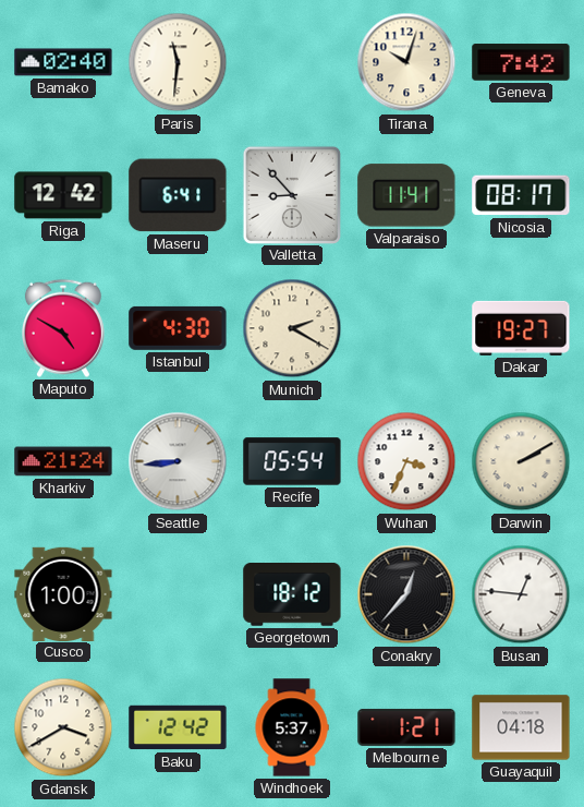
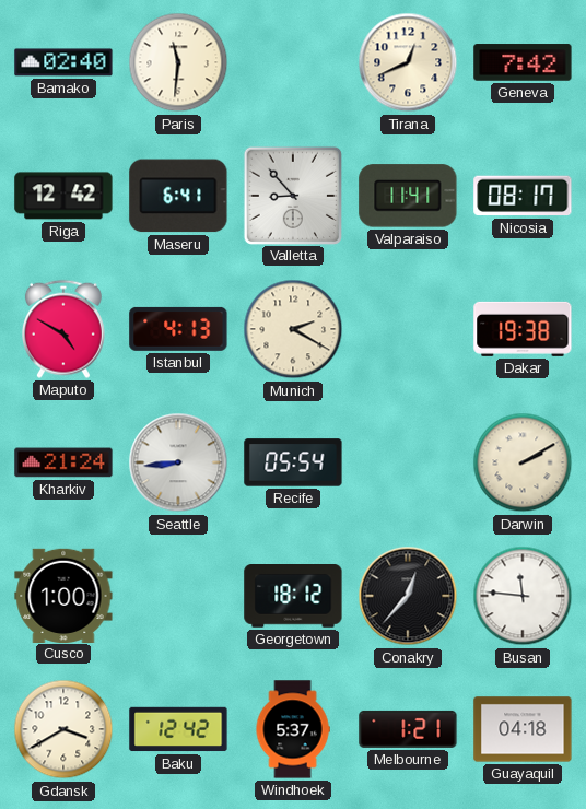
Tirana: 10:03 -> 12:41 (408, 62)
Istanbul: 4:30 -> 4:13 (178, 329)
Dakar: 19:27 -> 19:38 (523, 329)
Wuhan: 3:34 -> none (406, 461)
Busan: 12:46 -> 11:46 (523, 596)
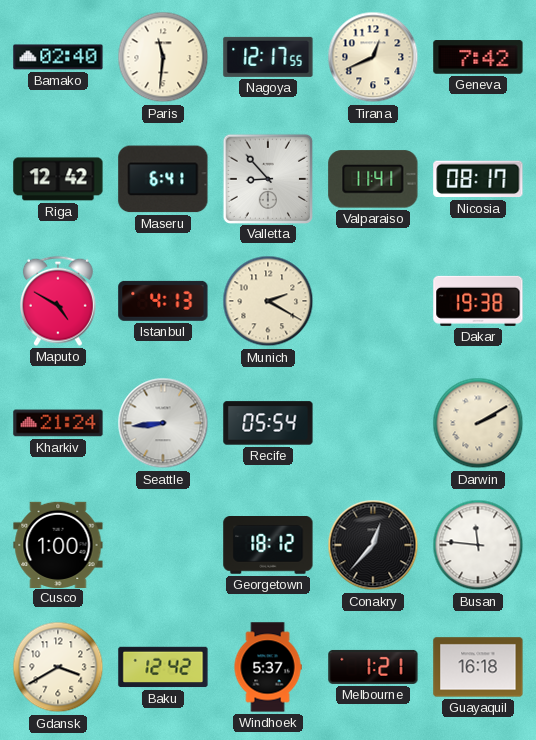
Nagoya: none -> 12:17 (268, 57)
Guayaquil: 04:18 -> 16:18 (478, 667)
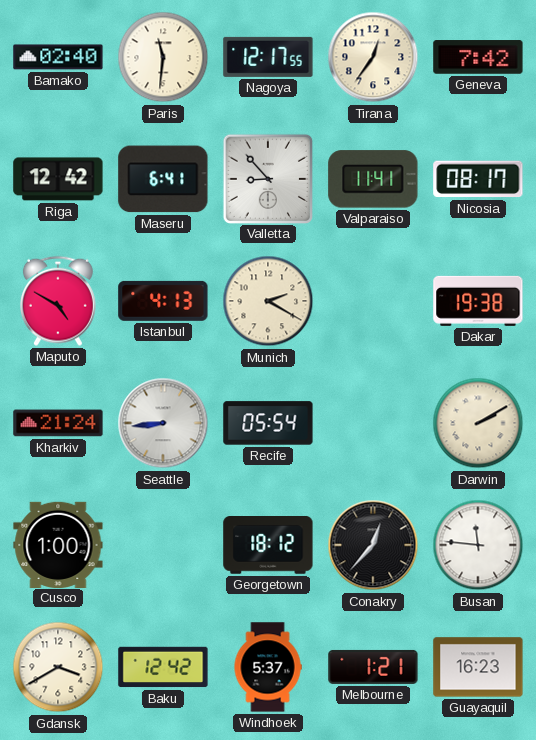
Tirana: 12:41 -> 12:36 (373, 57)
Guayaquil: 16:18 -> 16:23 (478, 667)
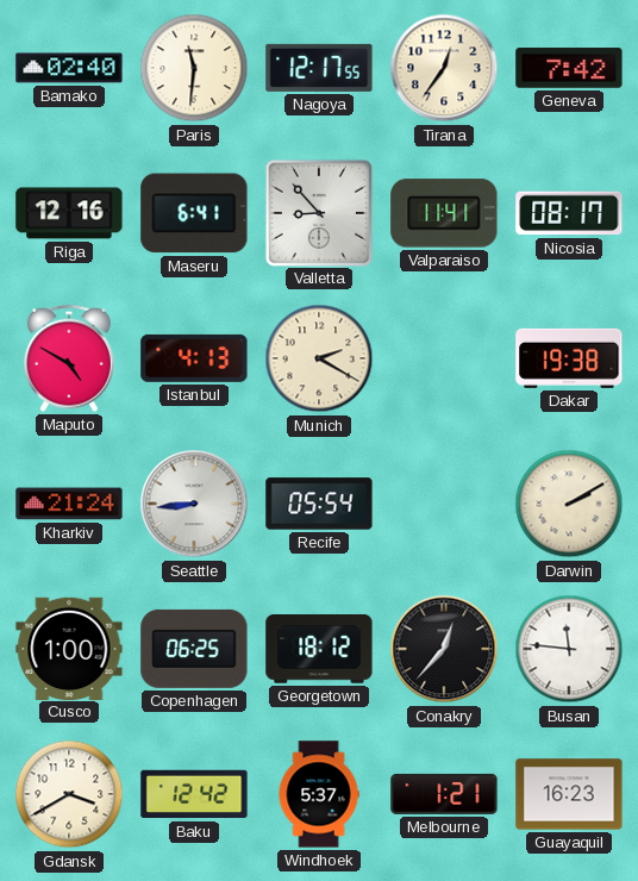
Riga: 12:42 -> 12:16 (69, 213)
Copenhagen: none -> 06:25 (194, 649)
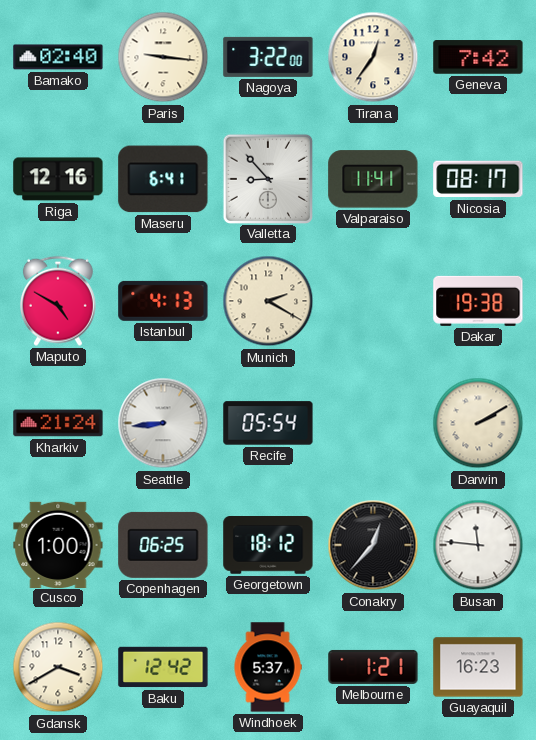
Paris: 11:31 -> 9:16 (163, 57)
Nagoya: 12:17 -> 3:22 (268, 57)
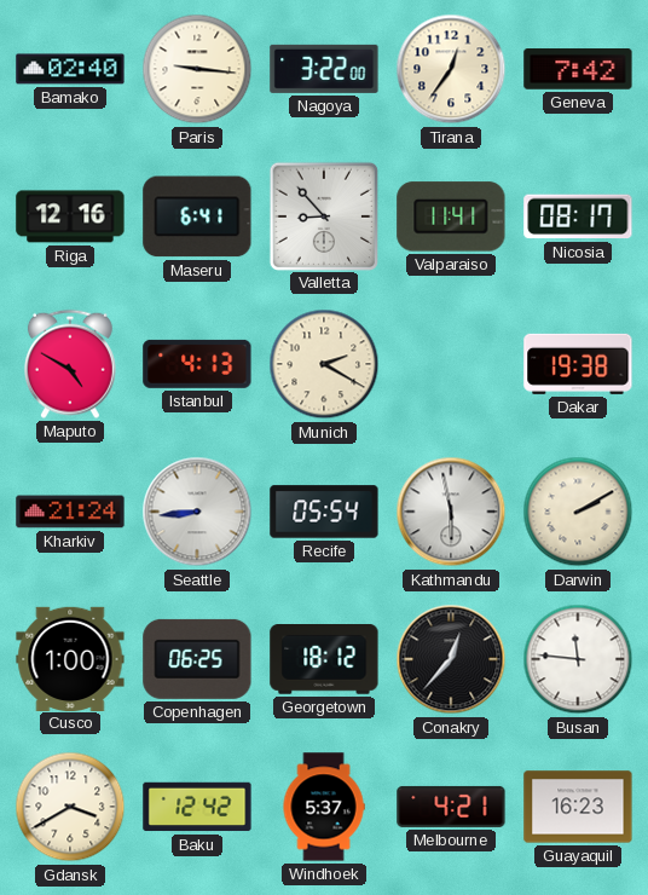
Kathmandu: none -> 5:58 (451, 512)
Melbourne: 1:21 -> 4:21 (451, 807)
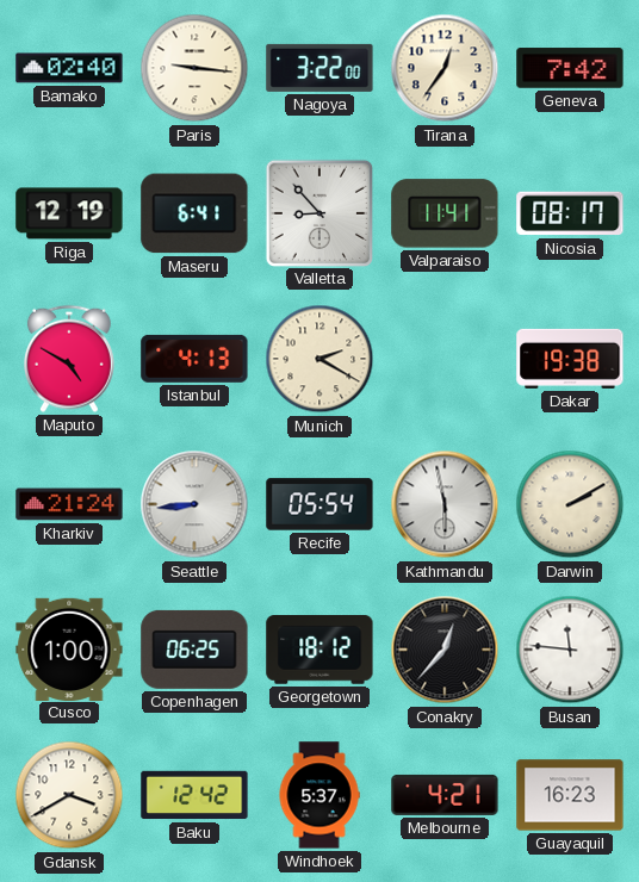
Riga: 12:16 -> 12:19 (69, 213)
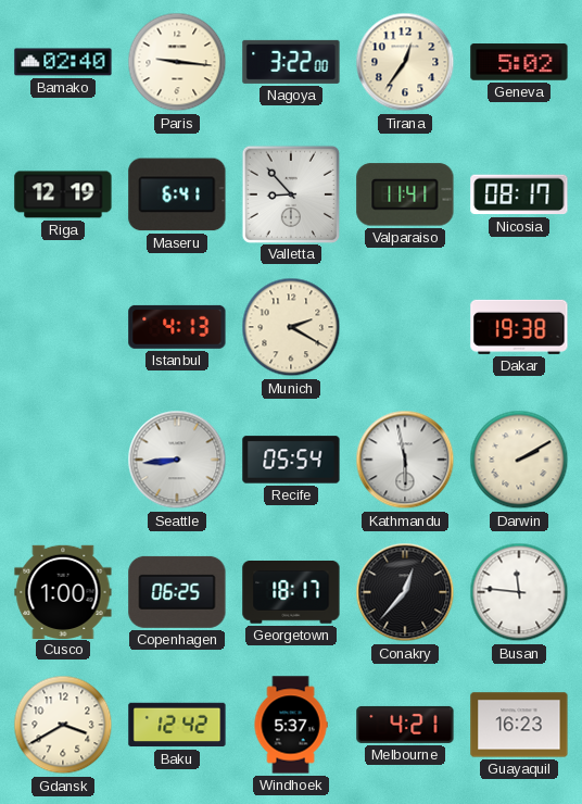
Geneva: 7:42 -> 5:02 (519, 62)
Maputo: 4:50 -> none (69, 359)
Kharkiv: 21:24 -> none (69, 504)
Georgetown: 18:12 -> 18:17 (291, 593)
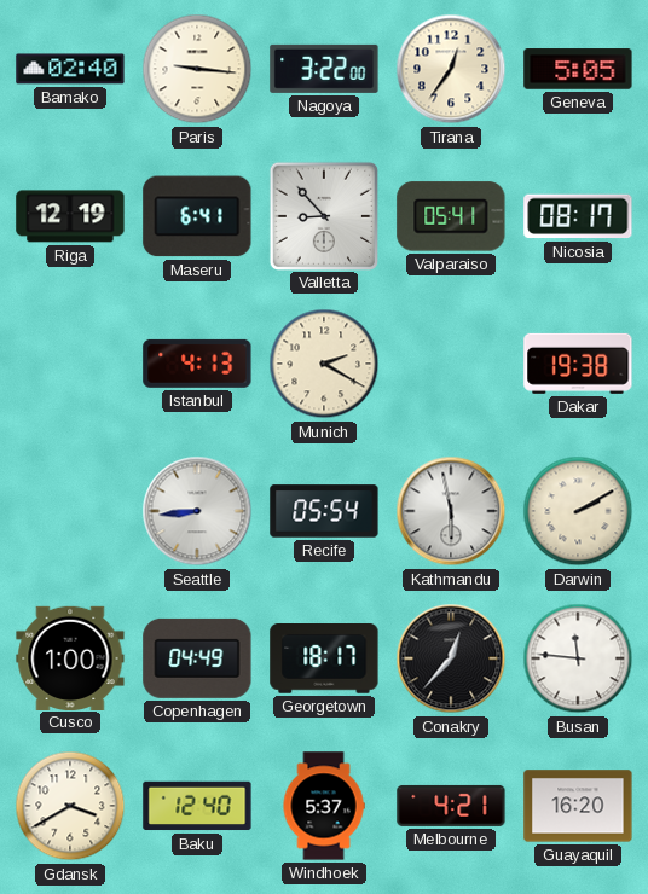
Geneva: 5:02 -> 5:05 (578, 69)
Valparaiso: 11:41 -> 05:41 (451, 216)
Copenhagen: 06:25 -> 04:49 (197, 658)
Baku: 12:42 -> 12:40 (197, 806)
Guayaquil: 16:23 -> 16:20 (578, 806)
